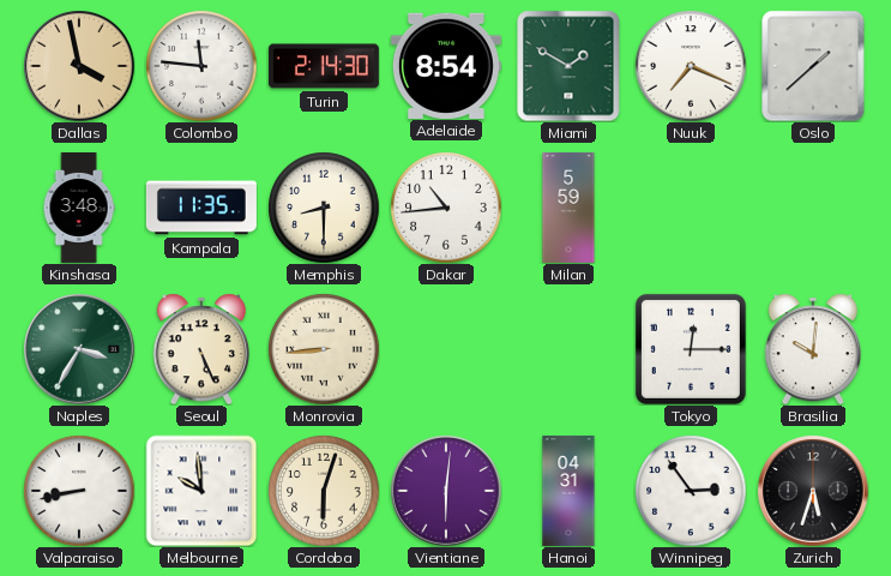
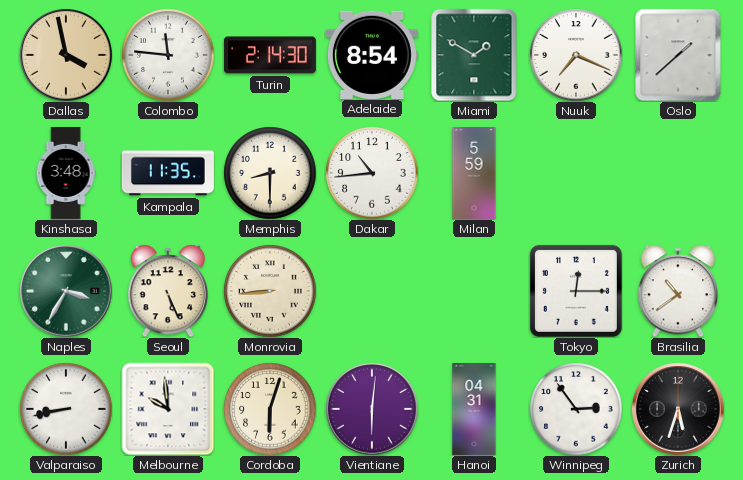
Brasilia: 10:01 -> 10:39 (677, 291)
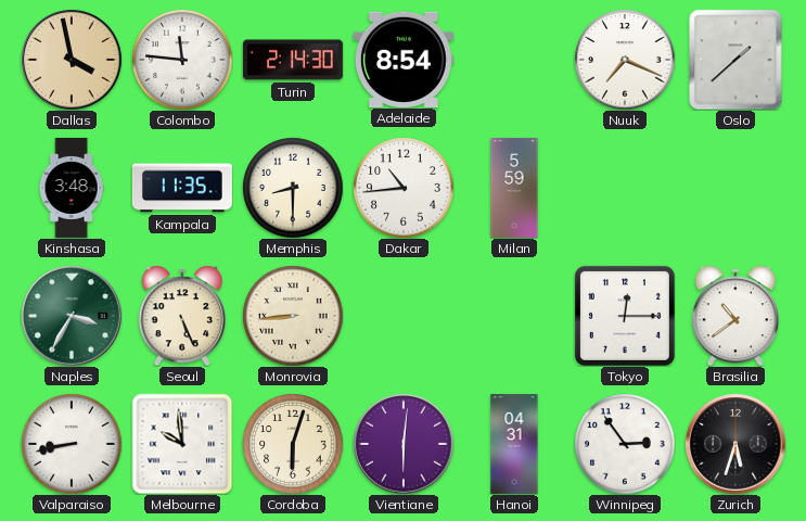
Miami: 1:50 -> none (474, 55)
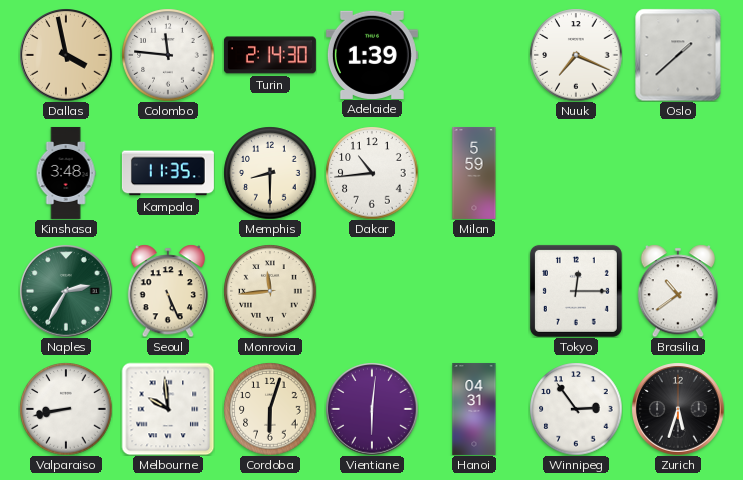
Adelaide: 8:54 -> 1:39 (372, 54)
Naples: 3:35 -> 2:35 (66, 291)
Monrovia: 8:44 -> 11:44 (270, 291)
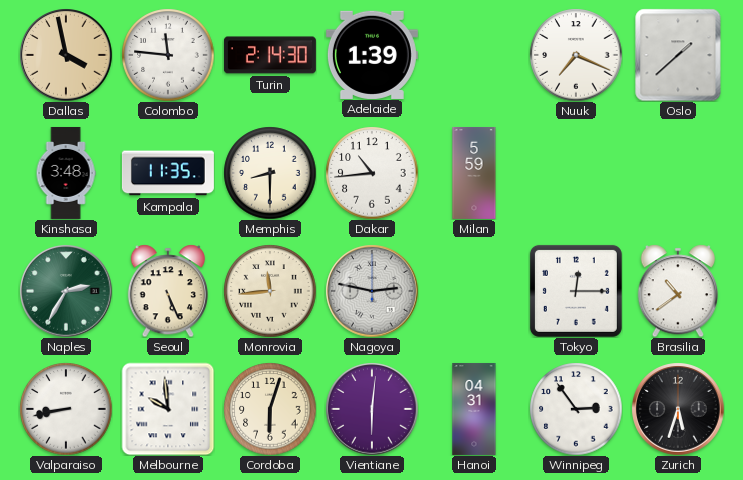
Nagoya: none -> 2:47 (372, 291)
